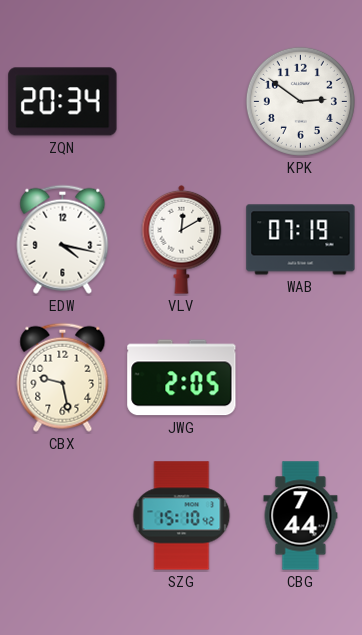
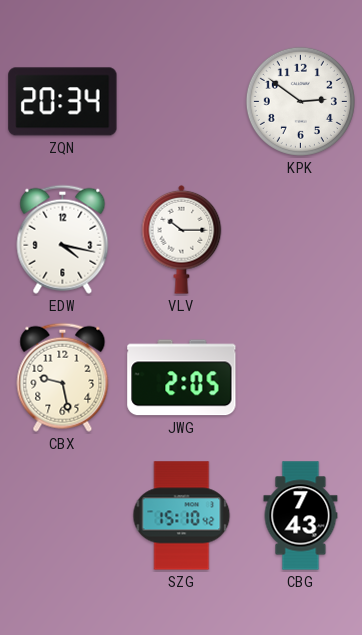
VLV: 12:10 -> 10:15 (182, 239)
WAB: 07:19 -> none (301, 240)
CBG: 7:44 -> 7:43 (301, 516)
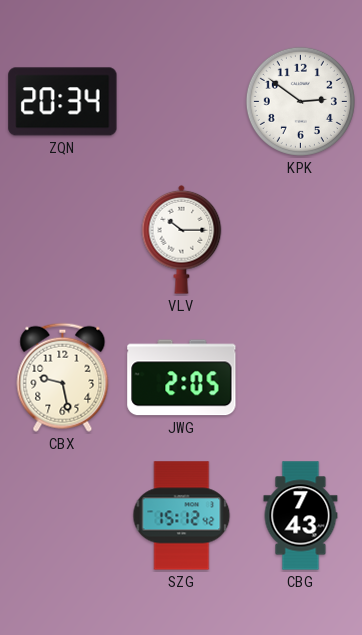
EDW: 4:17 -> none (63, 239)
SZG: 15:10 -> 15:12 (182, 516)
